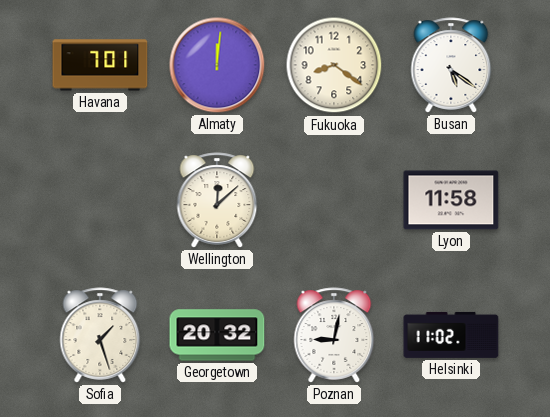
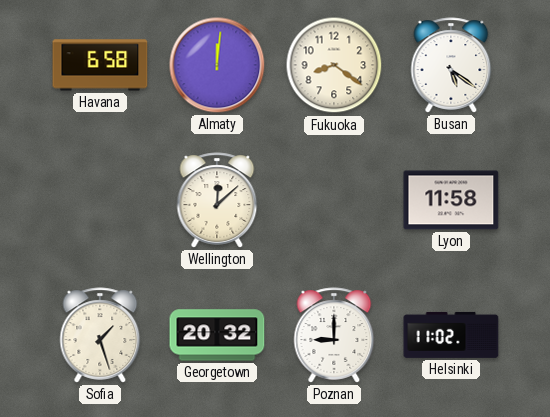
Havana: 7:01 -> 6:58 (100, 65)
Poznan: 9:02 -> 9:00 (334, 335)
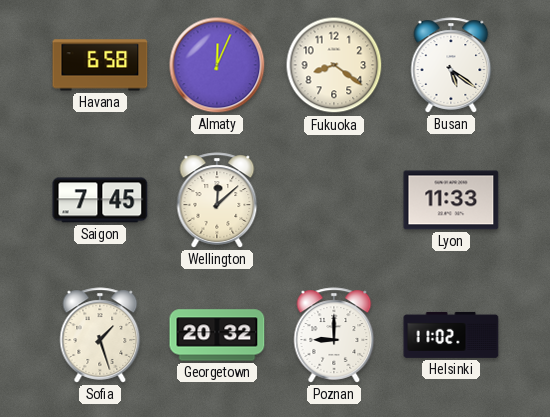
Almaty: 12:01 -> 12:04 (217, 65)
Saigon: none -> 7:45 (100, 200)
Lyon: 11:58 -> 11:33 (451, 200)
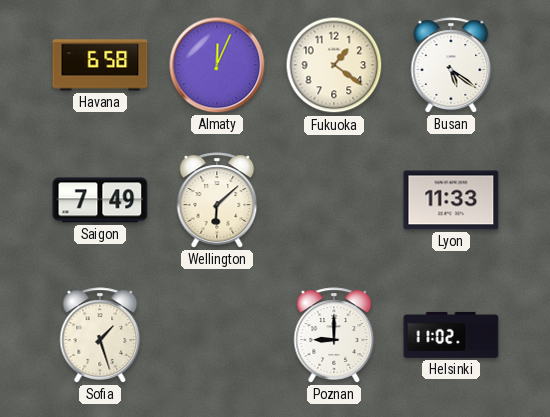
Fukuoka: 8:21 -> 1:21 (334, 65)
Saigon: 7:45 -> 7:49 (100, 200)
Wellington: 12:08 -> 6:08 (217, 200)
Georgetown: 20:32 -> none (217, 335)
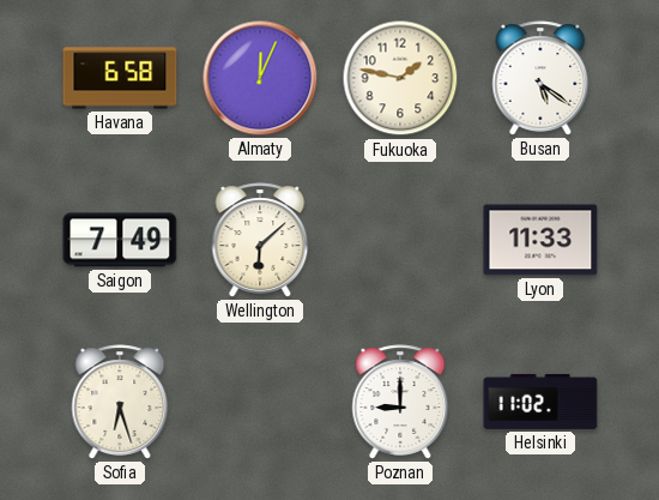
Fukuoka: 1:21 -> 1:47 (400, 78)
Sofia: 1:27 -> 6:27 (120, 402)
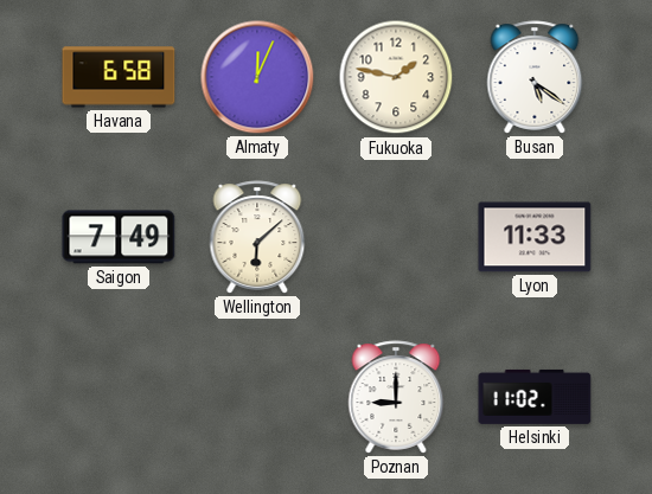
Sofia: 6:27 -> none (120, 402)
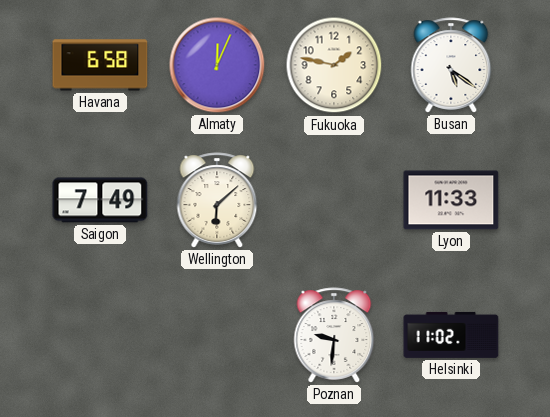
Poznan: 9:00 -> 9:31 (334, 335)
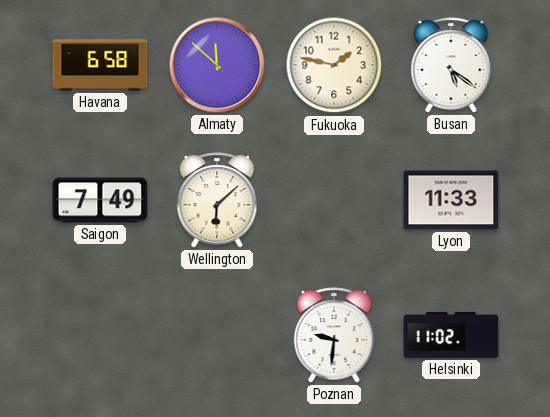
Almaty: 12:04 -> 11:52 (217, 65)
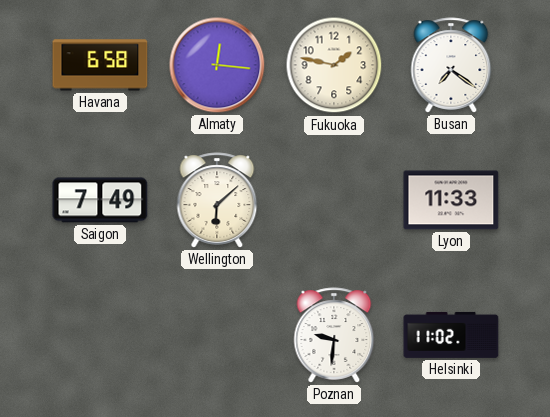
Almaty: 11:52 -> 12:16 (217, 65)
Busan: 5:21 -> 7:21 (451, 65)
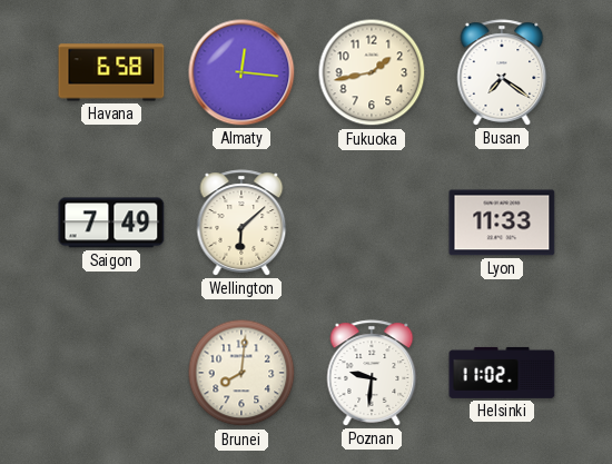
Fukuoka: 1:47 -> 1:43 (372, 72)
Brunei: none -> 8:01 (241, 373)
